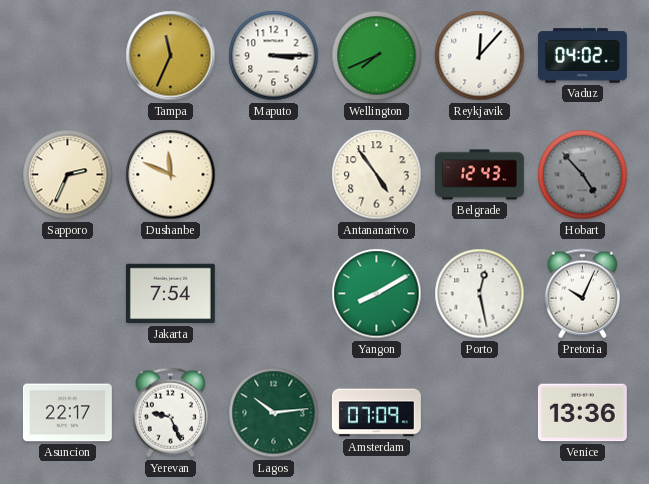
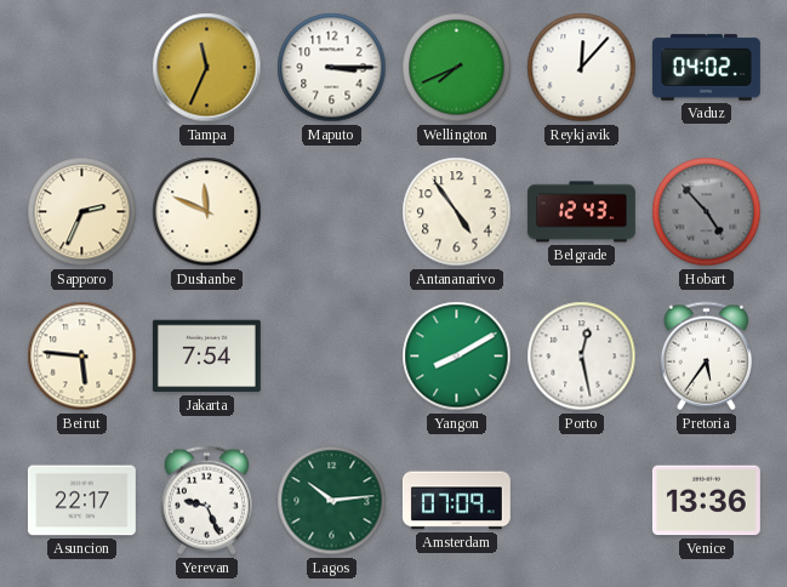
Beirut: none -> 5:46 (82, 357)
Pretoria: 10:04 -> 5:36 (706, 357)
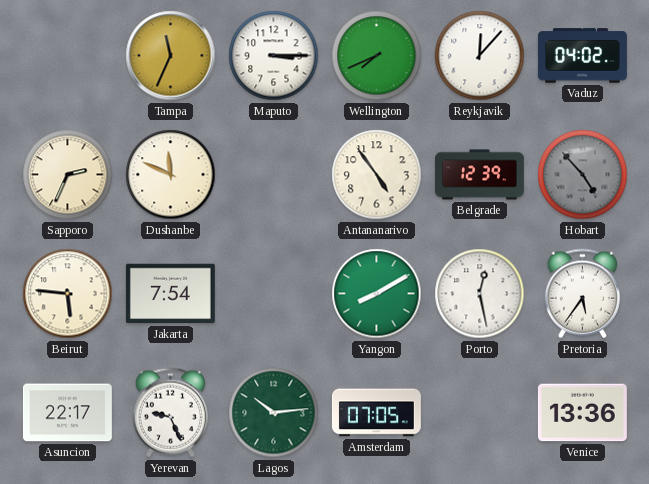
Belgrade: 12:43 -> 12:39 (480, 175)
Amsterdam: 07:09 -> 07:05 (376, 413)
